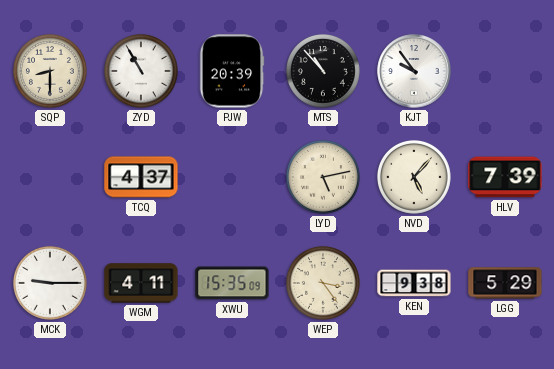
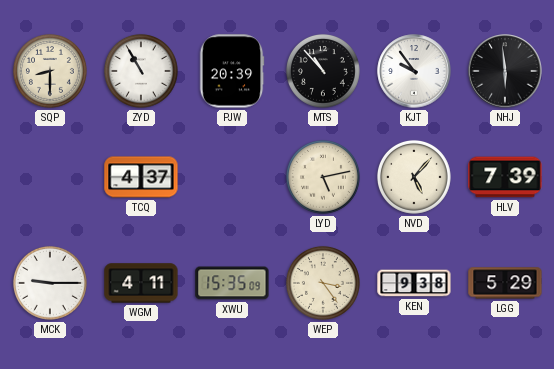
NHJ: none -> 5:59 (505, 71)
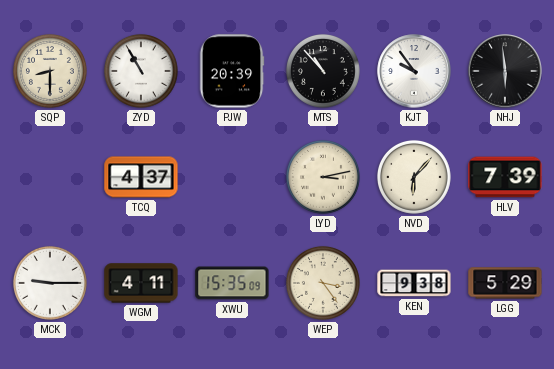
LYD: 5:13 -> 3:13 (323, 177)
NVD: 5:07 -> 6:07 (414, 177)
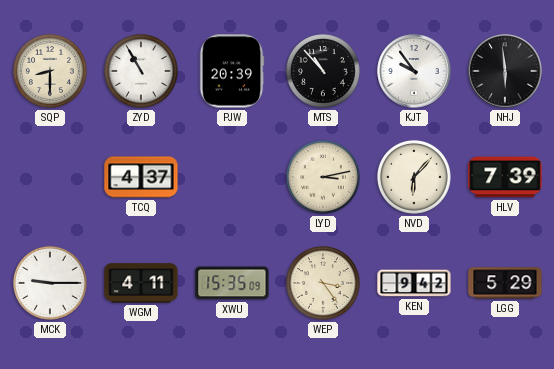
KEN: 9:38 -> 9:42 (414, 283)
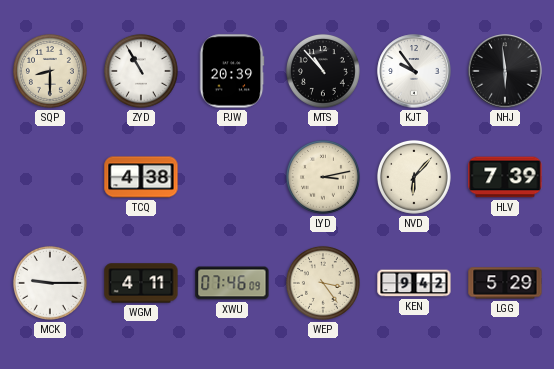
TCQ: 4:37 -> 4:38 (141, 177)
XWU: 15:35 -> 07:46 (232, 283)
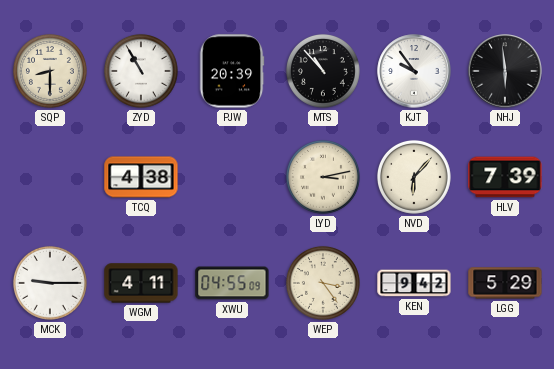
XWU: 07:46 -> 04:55 (232, 283)
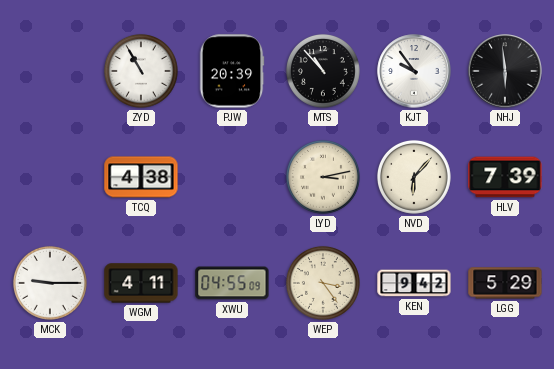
SQP: 8:30 -> none (50, 71)
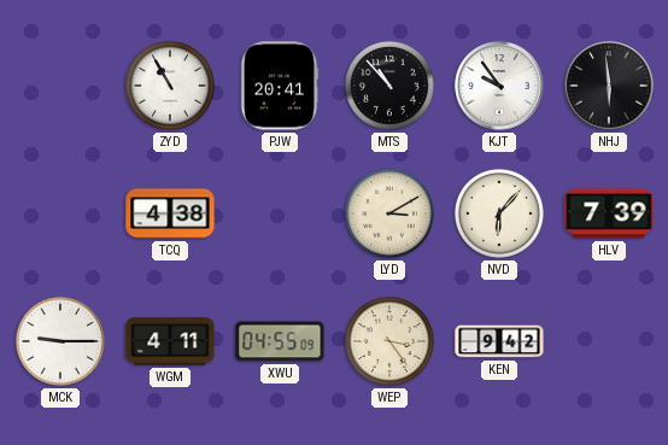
PJW: 20:39 -> 20:41 (280, 86)
LYD: 3:13 -> 3:10 (389, 213)
LGG: 5:29 -> none (505, 283)
